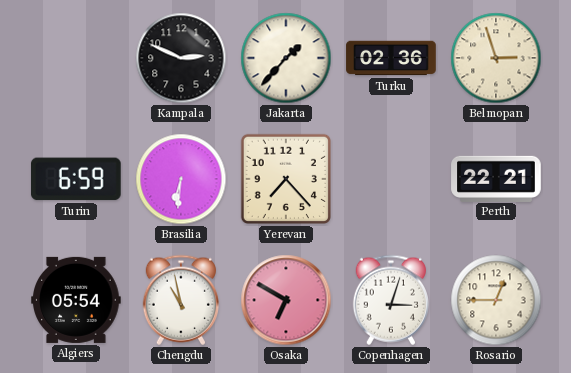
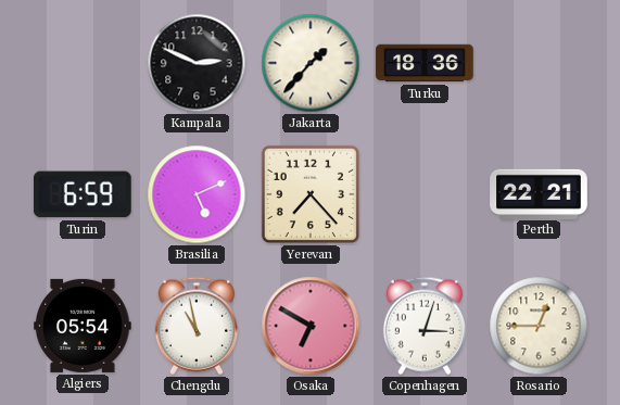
Turku: 02:36 -> 18:36 (425, 63)
Belmopan: 2:57 -> none (496, 58)
Brasilia: 6:31 -> 5:11 (197, 194)
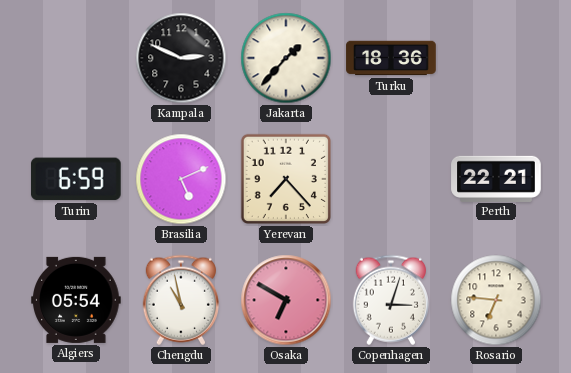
Rosario: 12:45 -> 6:46 (496, 300)
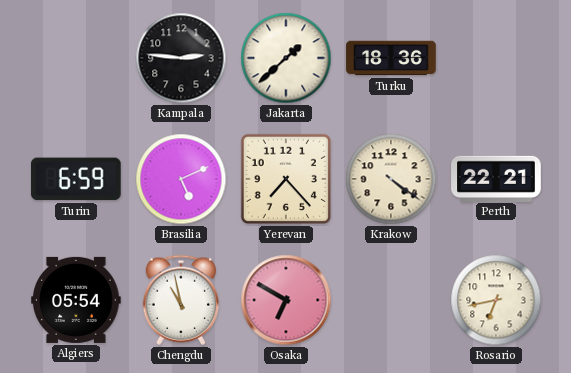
Kampala: 2:49 -> 2:46 (181, 58)
Jakarta: 1:37 -> 1:38 (286, 58)
Krakow: none -> 4:21 (391, 179)
Copenhagen: 3:03 -> none (391, 300)
Rosario: 6:46 -> 6:43 (496, 300)
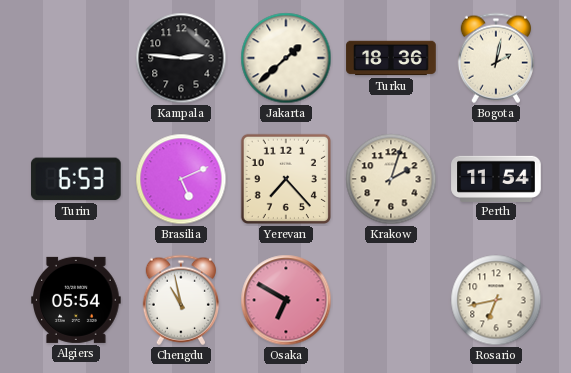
Bogota: none -> 2:02 (496, 58)
Turin: 6:59 -> 6:53 (76, 179)
Krakow: 4:21 -> 2:03 (391, 179)
Perth: 22:21 -> 11:54 (496, 178)
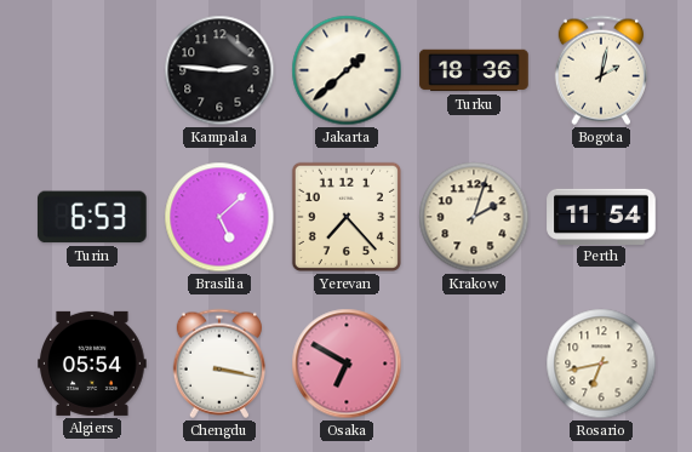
Brasilia: 5:11 -> 5:08 (219, 217)
Chengdu: 10:58 -> 3:17 (219, 364)
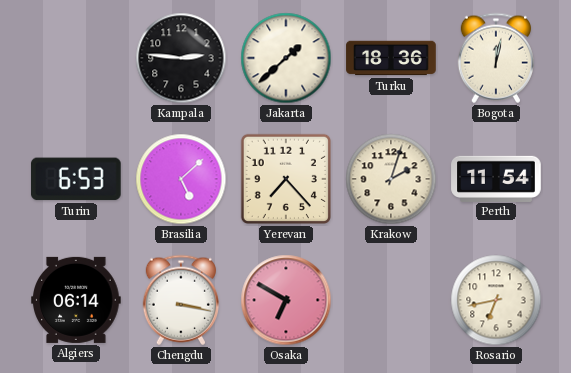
Bogota: 2:02 -> 12:02 (496, 58)
Algiers: 05:54 -> 06:14 (76, 300)
